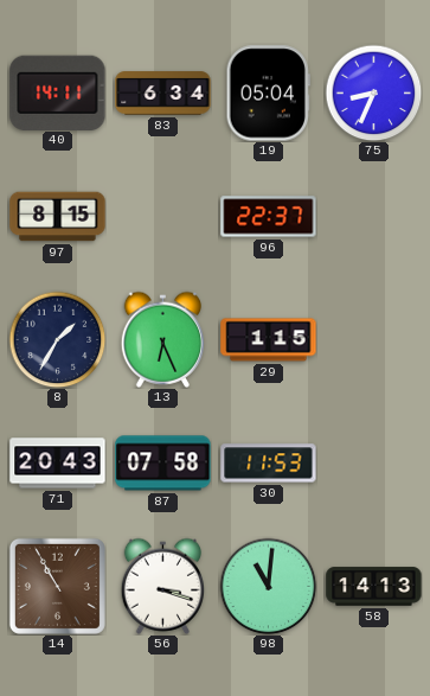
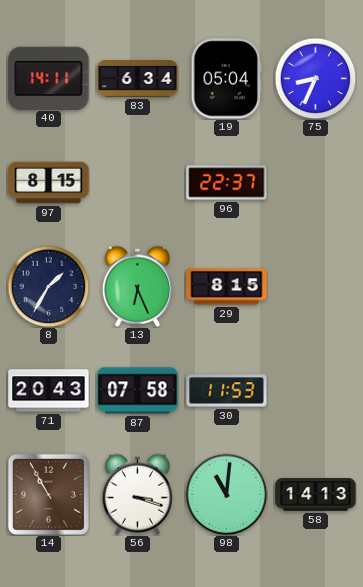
29: 1:15 -> 8:15 (227, 287)
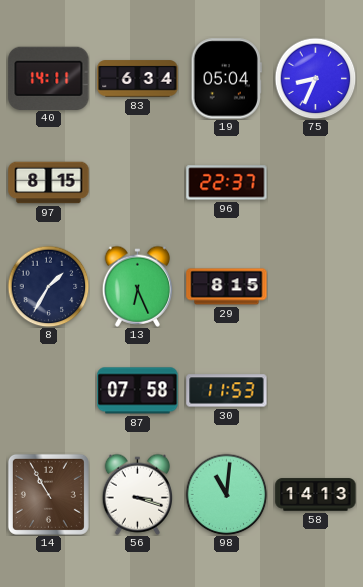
71: 20:43 -> none (49, 391)
